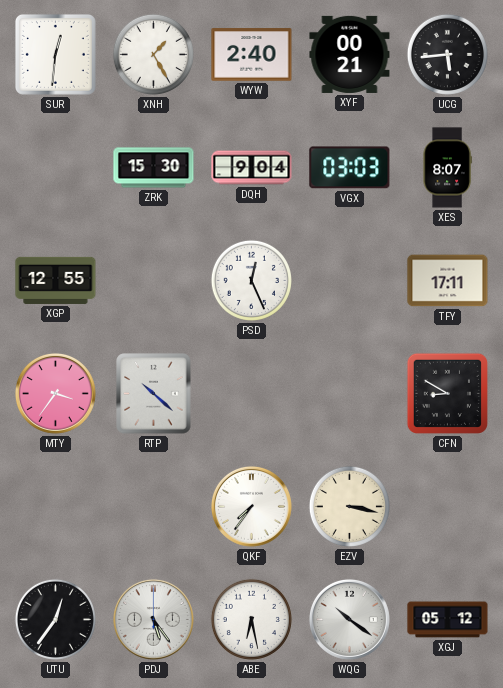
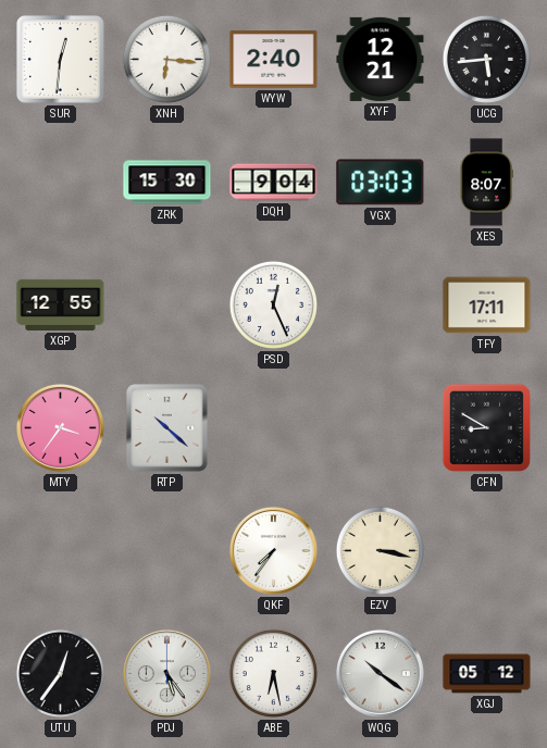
XNH: 1:25 -> 6:16 (166, 59)
XYF: 00:21 -> 12:21 (381, 59)
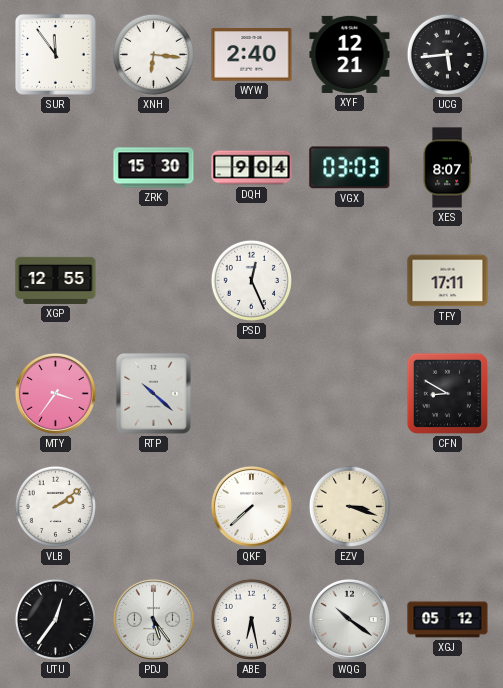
SUR: 12:31 -> 11:54 (55, 54)
VLB: none -> 2:09 (55, 506)
QKF: 7:36 -> 7:38 (251, 506)
EZV: 3:17 -> 3:18 (349, 506)
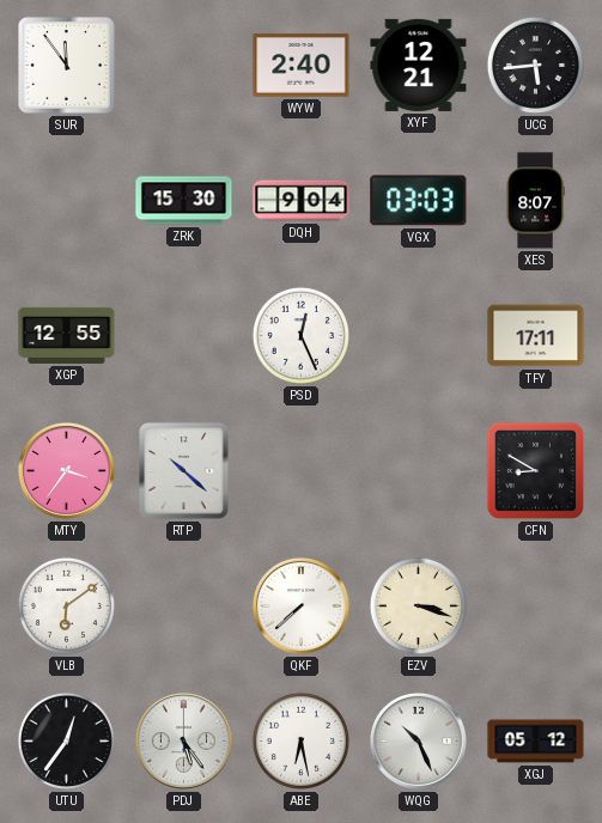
XNH: 6:16 -> none (153, 54)
VLB: 2:09 -> 6:09 (66, 605)
WQG: 10:21 -> 10:26 (418, 740)
